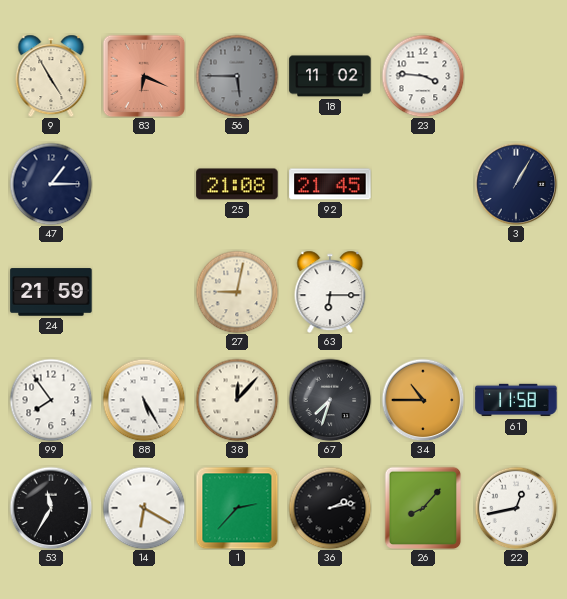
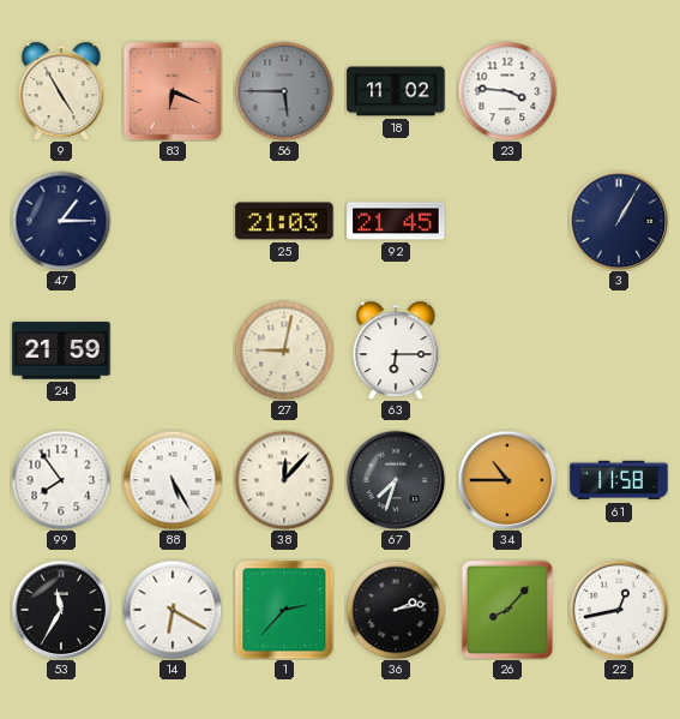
25: 21:08 -> 21:03 (284, 221)
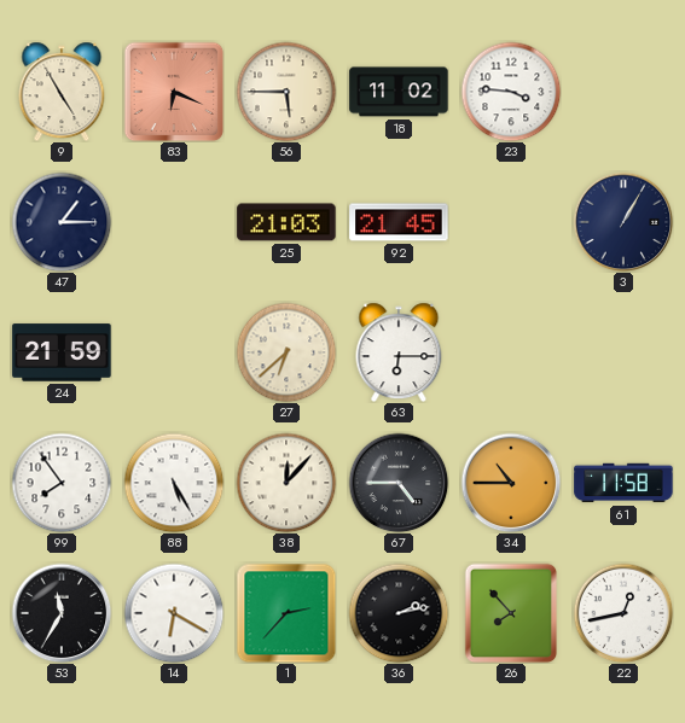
56 dial: grey -> cream (286, 92)
27: 9:02 -> 6:38 (286, 352)
67: 7:33 -> 4:45 (399, 483)
26: 8:07 -> 7:53 (511, 613)
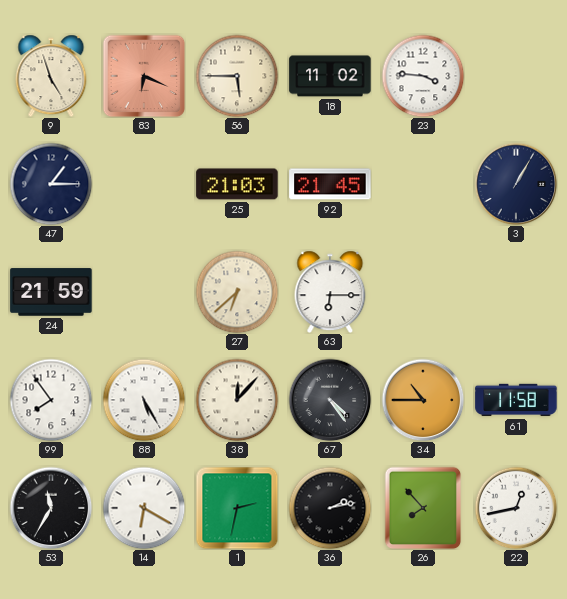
9: 4:55 -> 4:57 (51, 76)
67: 4:45 -> 4:24 (330, 400)
1: 2:37 -> 2:32 (237, 508)
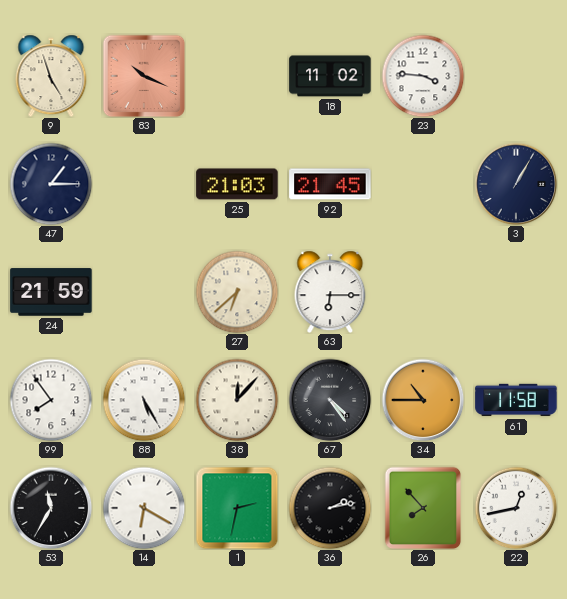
83: 6:19 -> 10:19 (144, 76)
56: 5:45 -> none (237, 76)
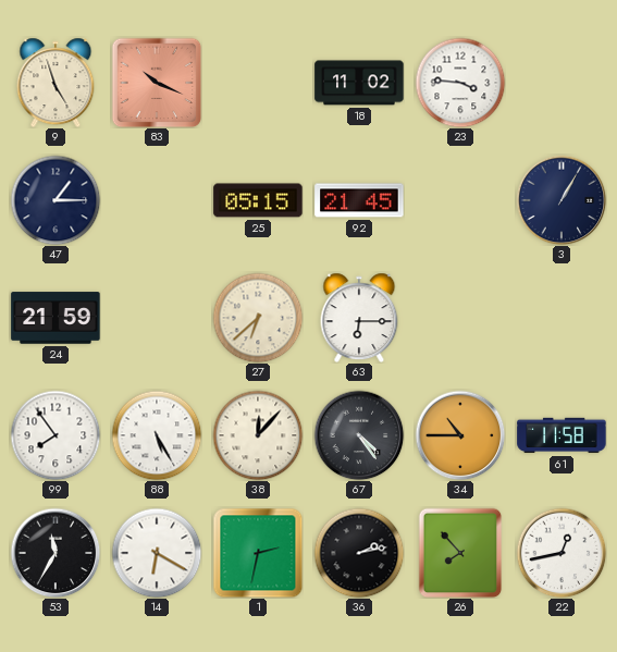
25: 21:03 -> 05:15 (258, 200)
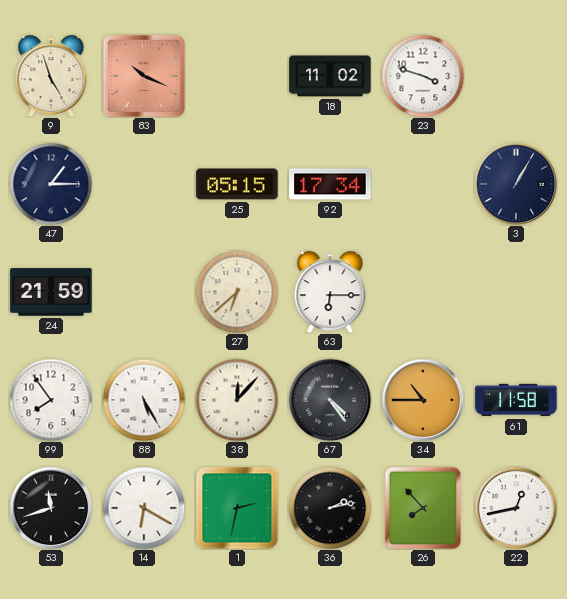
23: 3:46 -> 3:48 (423, 76)
92: 21:45 -> 17:34 (330, 184)
53: 11:35 -> 11:42 (51, 508)
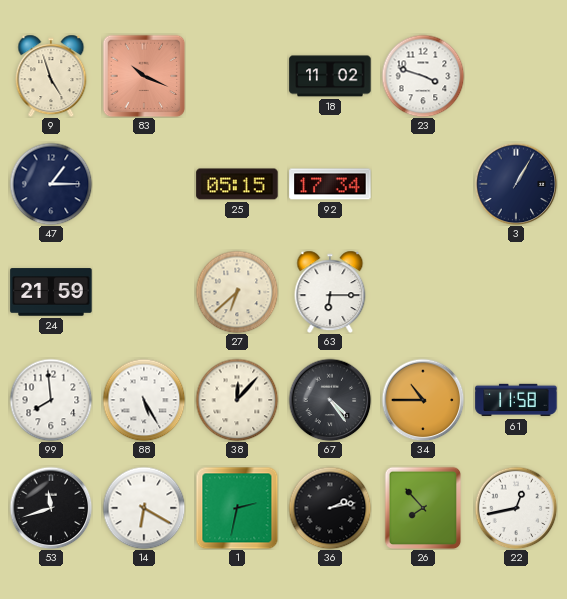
99: 7:54 -> 7:59 (51, 400)
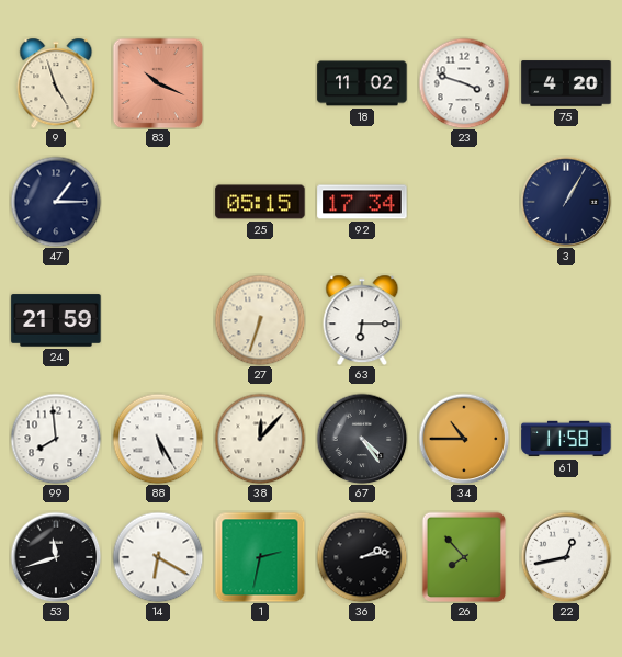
75: none -> 4:20 (566, 83)
27: 6:38 -> 6:33 (260, 320)
